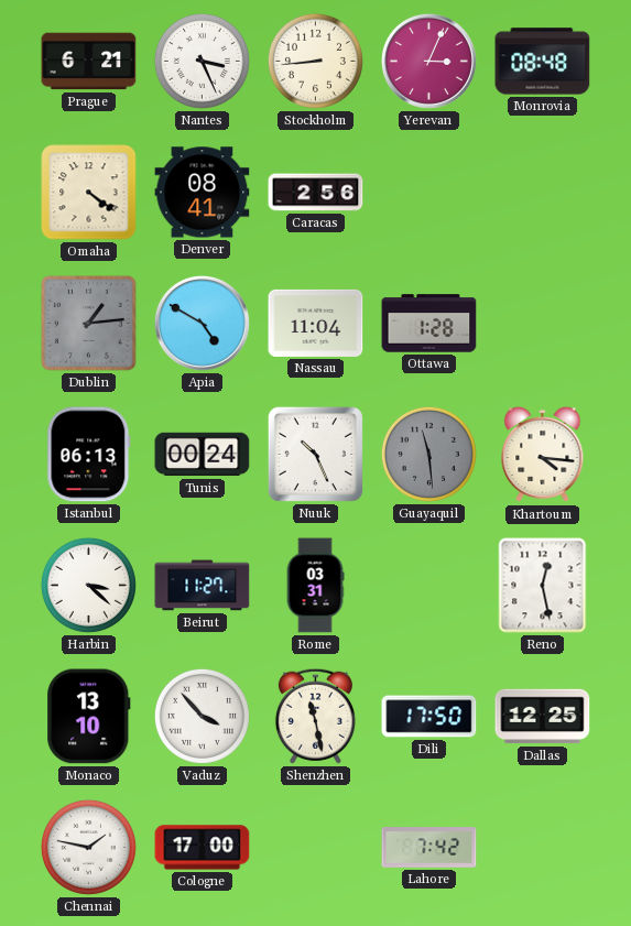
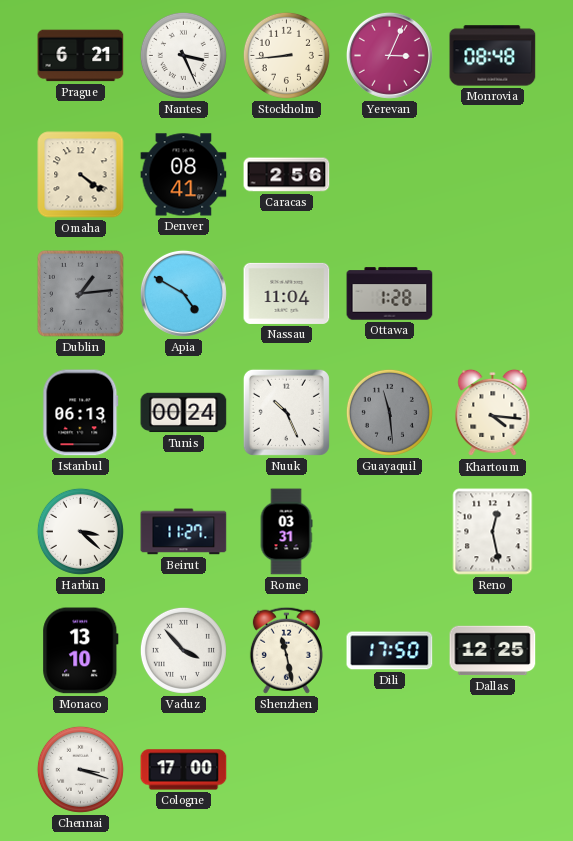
Chennai: 1:47 -> 3:18 (80, 769)
Lahore: 7:42 -> none (429, 848)
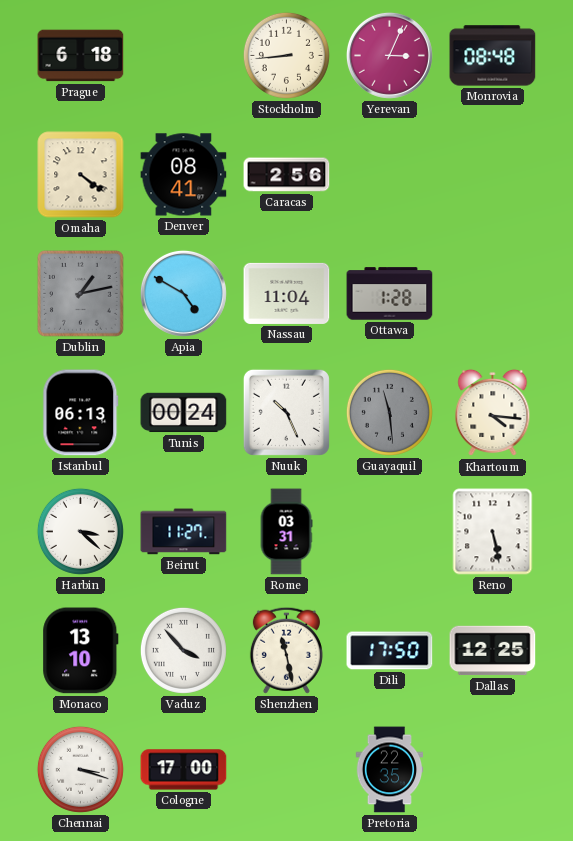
Prague: 6:21 -> 6:18 (81, 56)
Nantes: 3:26 -> none (183, 55)
Dublin: 1:14 -> 1:13 (80, 293)
Reno: 12:28 -> 5:28 (493, 532)
Pretoria: none -> 22:35 (390, 770)
